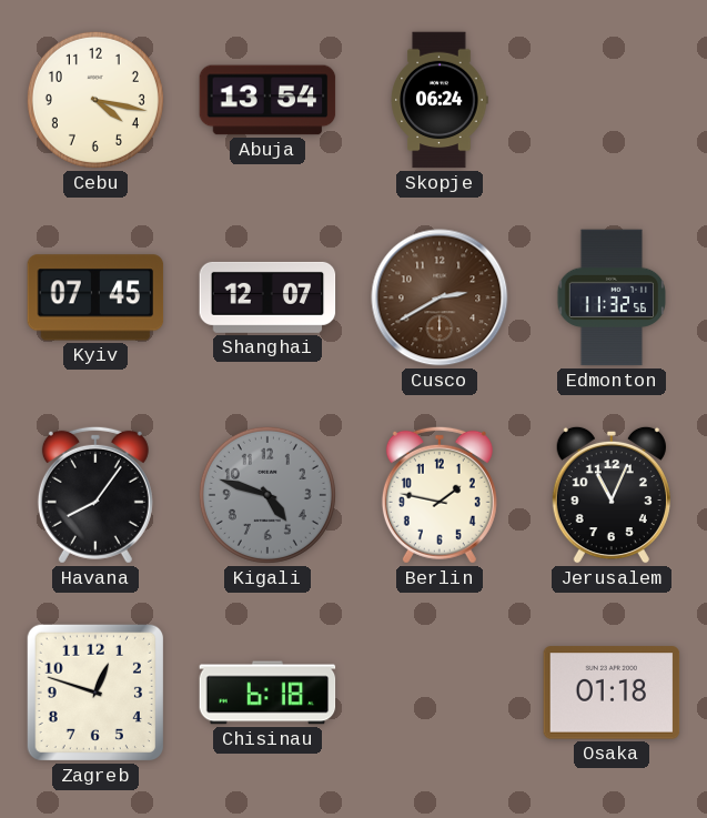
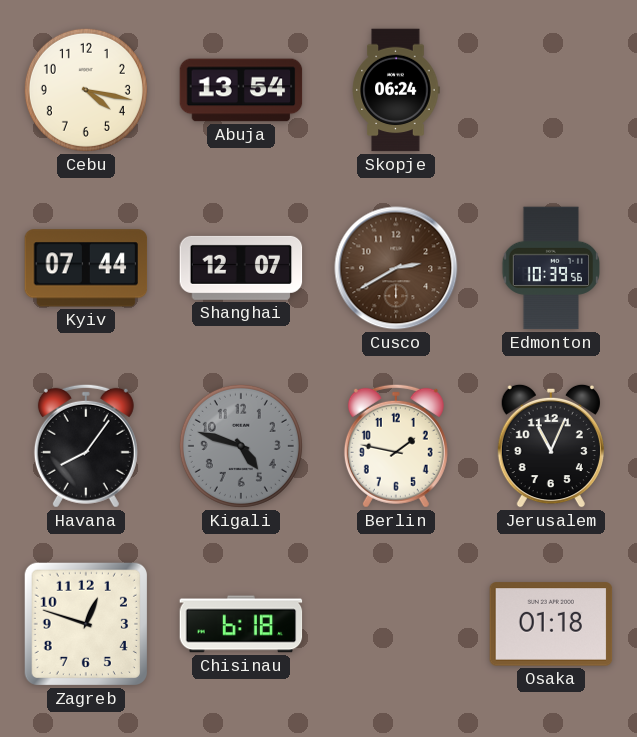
Kyiv: 07:45 -> 07:44 (86, 268)
Edmonton: 11:32 -> 10:39 (551, 268)
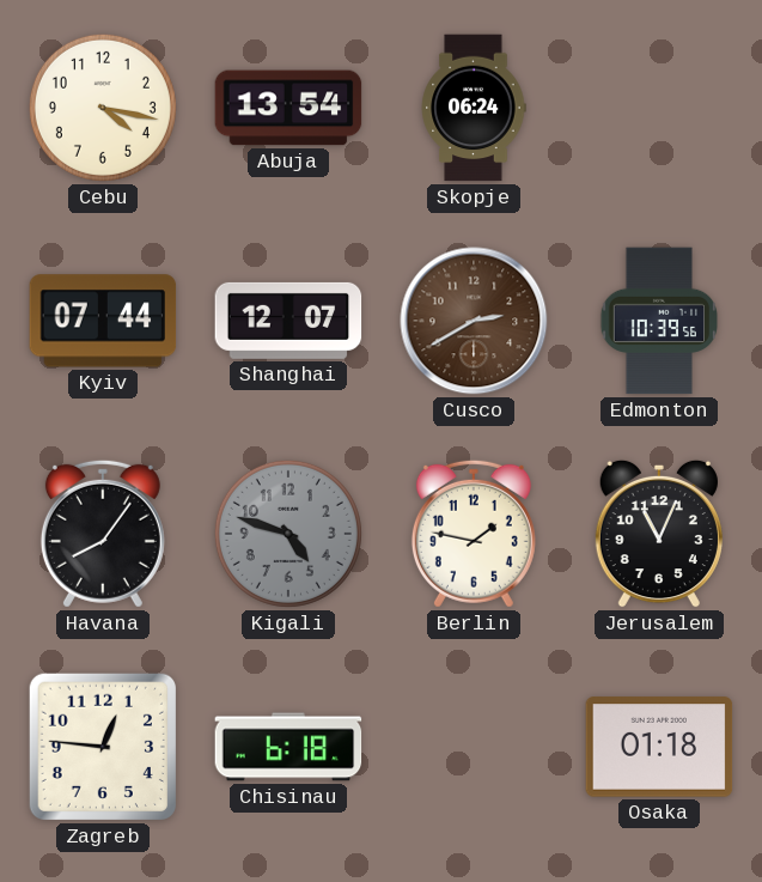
Zagreb: 12:48 -> 12:46 (103, 747)
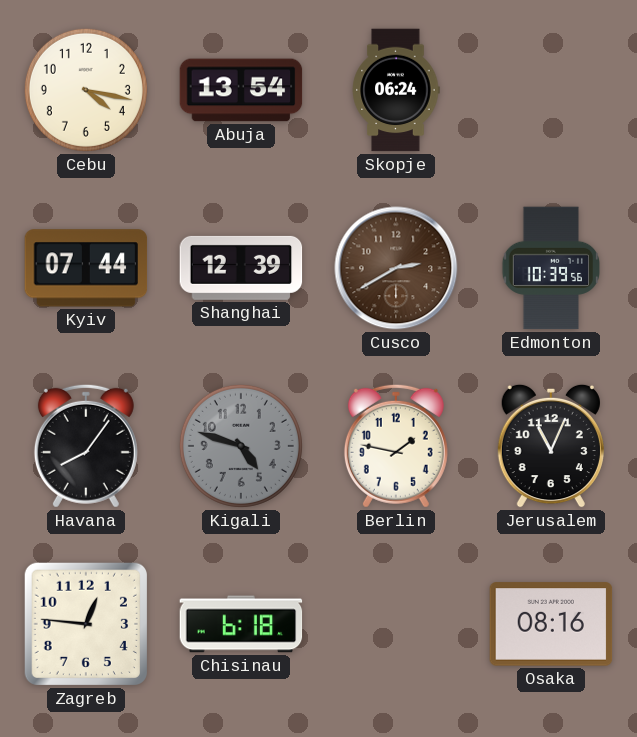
Shanghai: 12:07 -> 12:39 (241, 268)
Osaka: 01:18 -> 08:16 (551, 624)
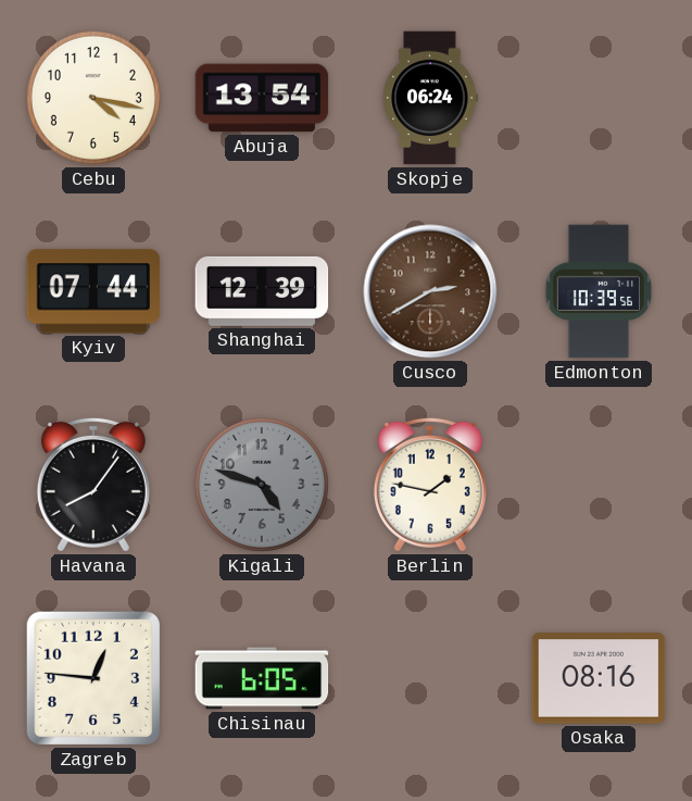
Jerusalem: 11:04 -> none (551, 446)
Chisinau: 6:18 -> 6:05 (262, 678)
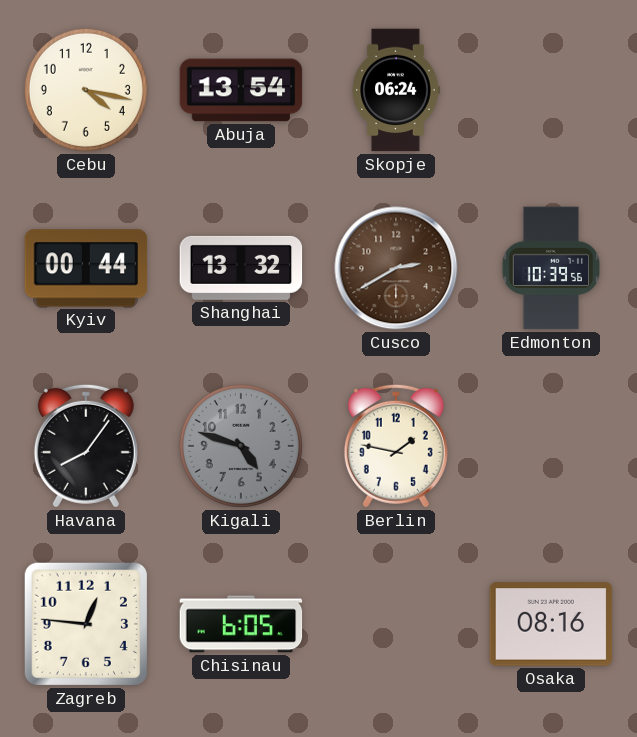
Kyiv: 07:44 -> 00:44 (86, 268)
Shanghai: 12:39 -> 13:32 (241, 268)
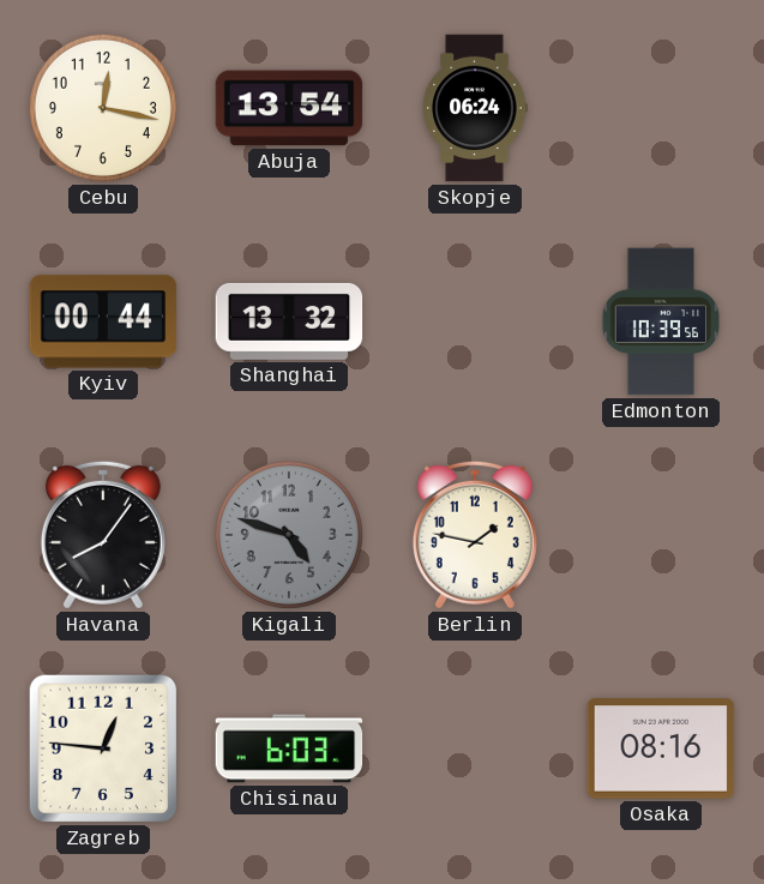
Cebu: 4:17 -> 12:17 (103, 108)
Cusco: 2:40 -> none (396, 268)
Chisinau: 6:05 -> 6:03 (289, 748)
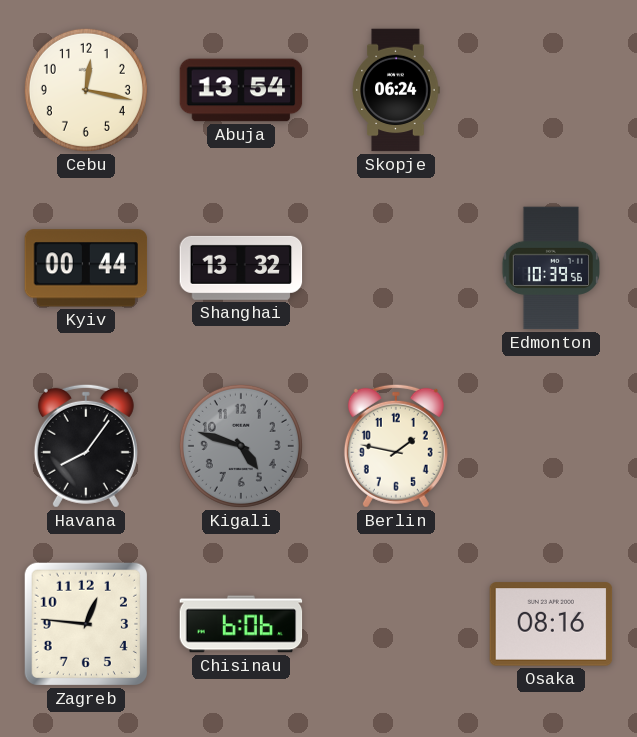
Chisinau: 6:03 -> 6:06 (241, 624)
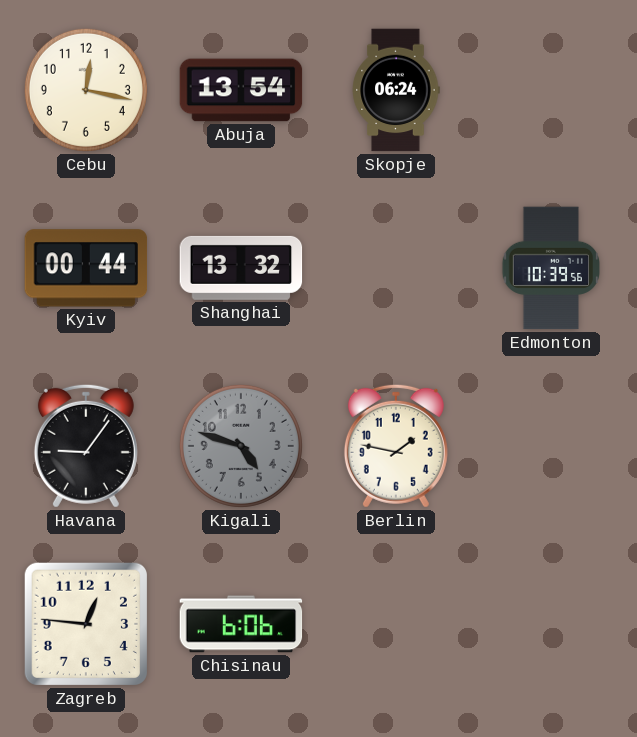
Havana: 8:06 -> 9:06 (86, 446)
Osaka: 08:16 -> none (551, 624)
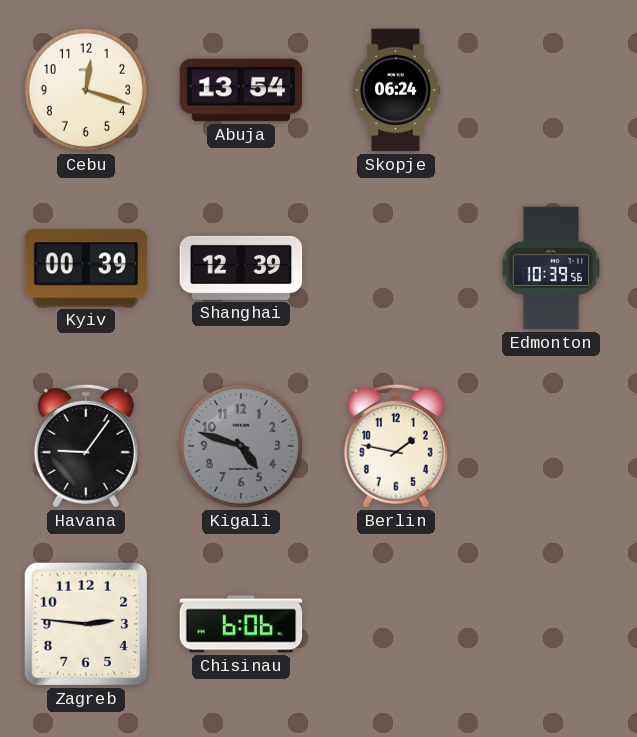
Cebu: 12:17 -> 12:18 (86, 90)
Kyiv: 00:44 -> 00:39 (86, 268)
Shanghai: 13:32 -> 12:39 (241, 268)
Zagreb: 12:46 -> 2:46 (86, 624)
